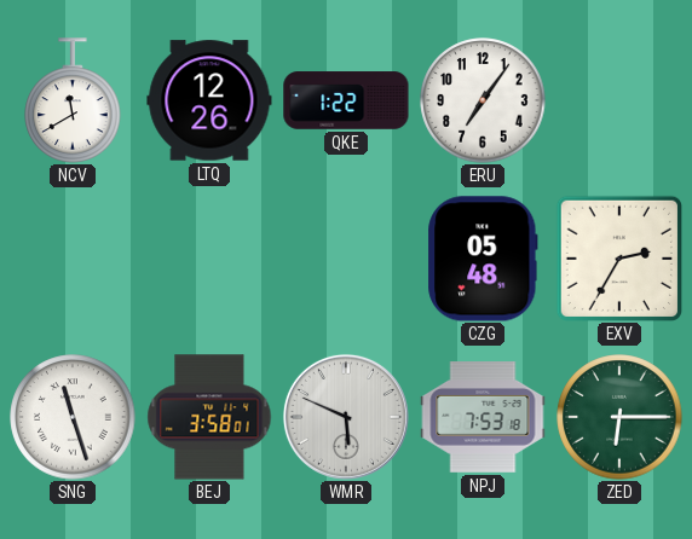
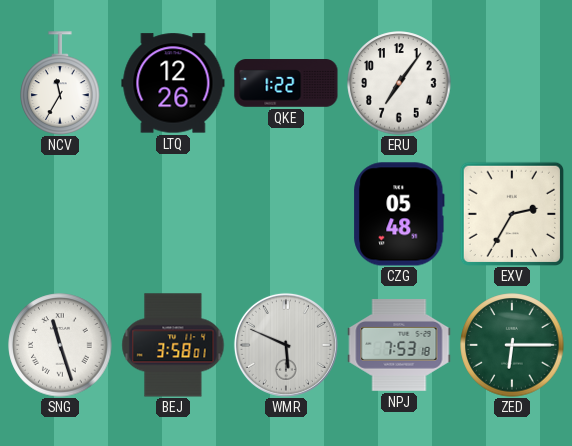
NCV: 11:40 -> 11:35 (60, 83)
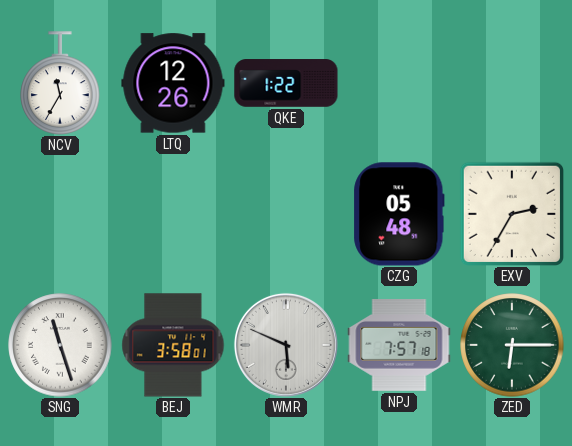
ERU: 7:06 -> none (399, 83)
NPJ: 7:53 -> 7:57 (399, 345)
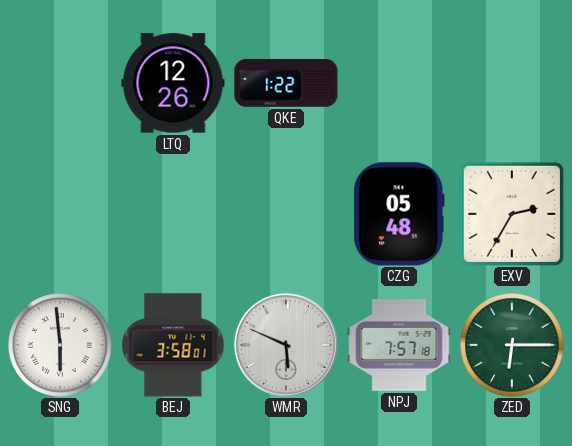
NCV: 11:35 -> none (60, 83)
SNG: 11:27 -> 5:59 (60, 345)
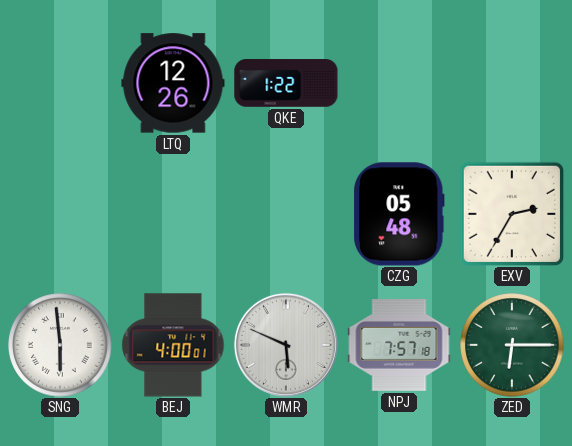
BEJ: 3:58 -> 4:00 (173, 345)
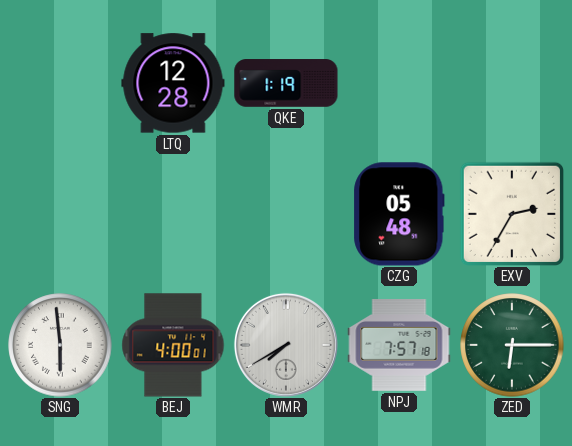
LTQ: 12:26 -> 12:28 (173, 83)
QKE: 1:22 -> 1:19 (286, 83)
WMR: 5:49 -> 7:40 (286, 345)
